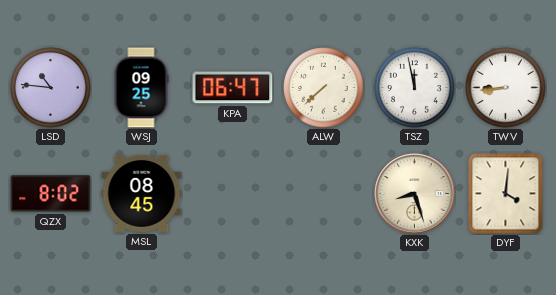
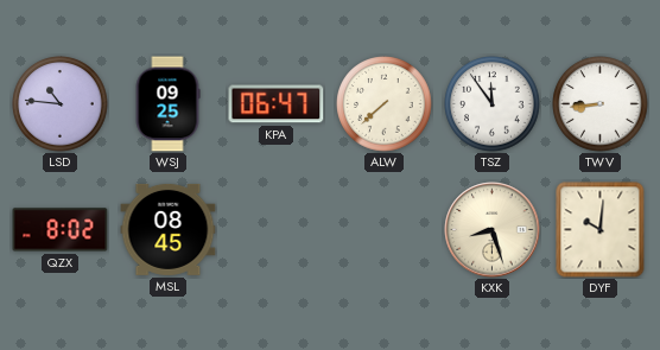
TSZ: 11:58 -> 11:54 (493, 104)
DYF: 4:01 -> 10:01 (601, 230)
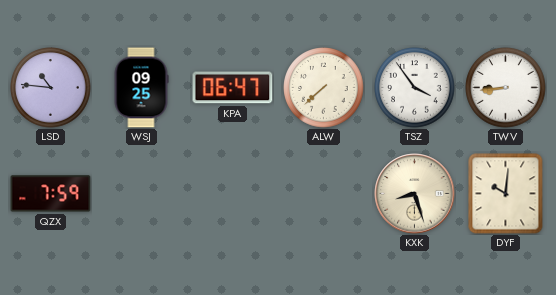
TSZ: 11:54 -> 3:54 (415, 88)
QZX: 8:02 -> 7:59 (51, 194)
MSL: 08:45 -> none (169, 229)
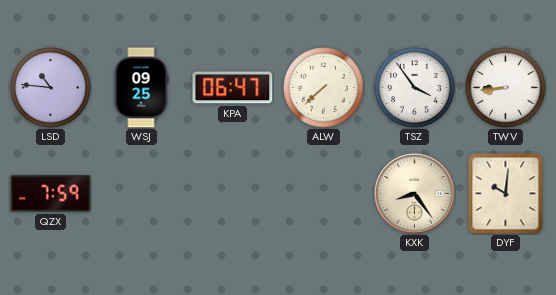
KXK: 8:27 -> 8:24 (415, 194)
